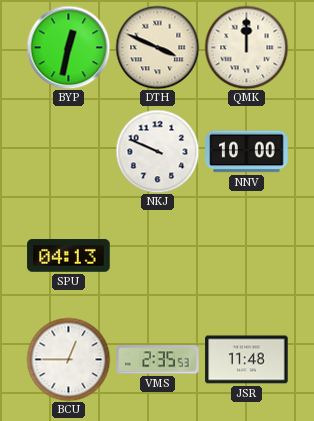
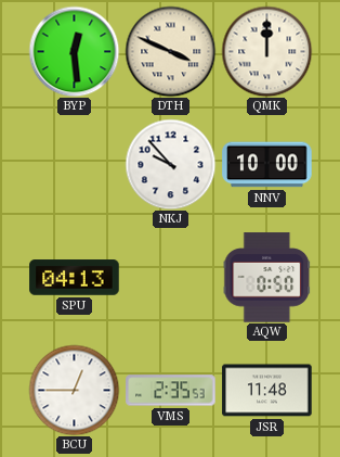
BYP: 12:32 -> 12:29 (74, 51)
NKJ: 9:49 -> 9:53 (170, 164)
AQW: none -> 0:50 (267, 278)
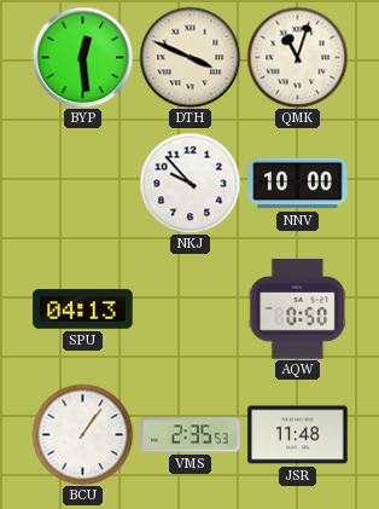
QMK: 12:00 -> 11:03 (297, 57)
BCU: 12:45 -> 1:06 (82, 434)
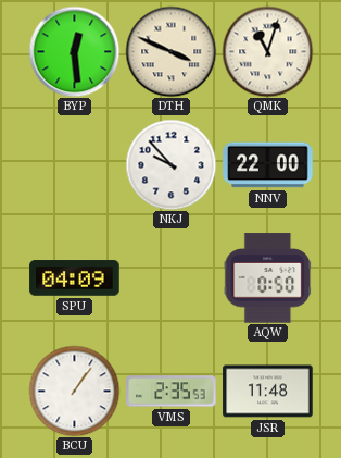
NNV: 10:00 -> 22:00 (268, 165)
SPU: 04:13 -> 04:09 (75, 278)
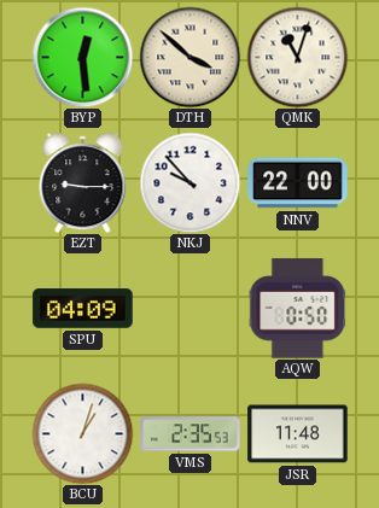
DTH: 3:49 -> 3:52 (189, 57)
EZT: none -> 9:15 (83, 183)
BCU: 1:06 -> 1:03 (82, 433)
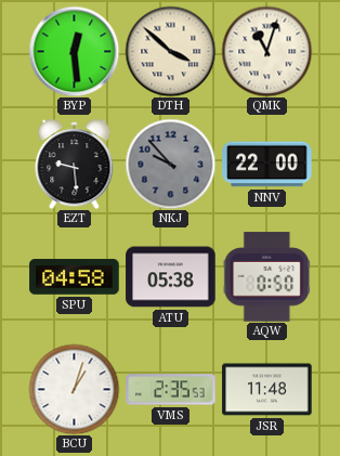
EZT: 9:15 -> 9:29 (75, 165)
NKJ dial: white -> grey (170, 164)
SPU: 04:09 -> 04:58 (75, 277)
ATU: none -> 05:38 (171, 277)
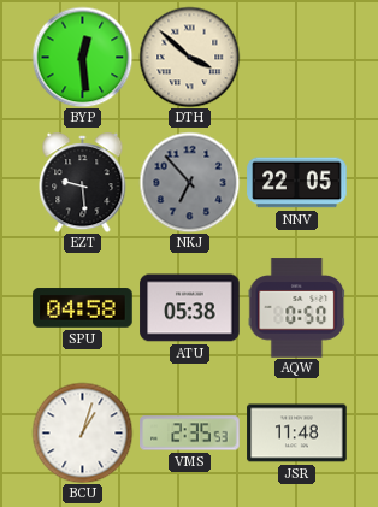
QMK: 11:03 -> none (266, 51)
NKJ: 9:53 -> 6:53 (189, 182)
NNV: 22:00 -> 22:05 (297, 183)
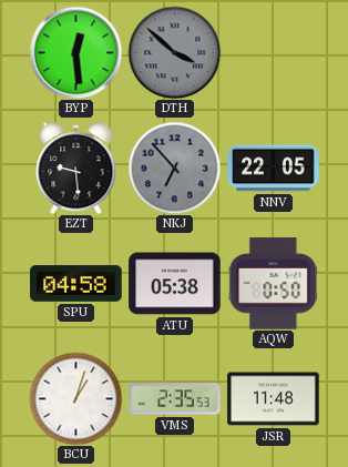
DTH dial: cream -> grey (174, 52)
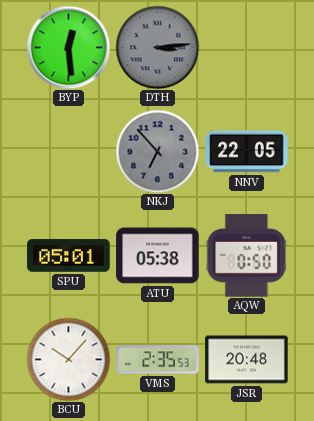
DTH: 3:52 -> 3:14 (157, 47)
EZT: 9:29 -> none (76, 169)
SPU: 04:58 -> 05:01 (69, 256)
BCU: 1:03 -> 10:07 (68, 359)
JSR: 11:48 -> 20:48 (247, 360)
